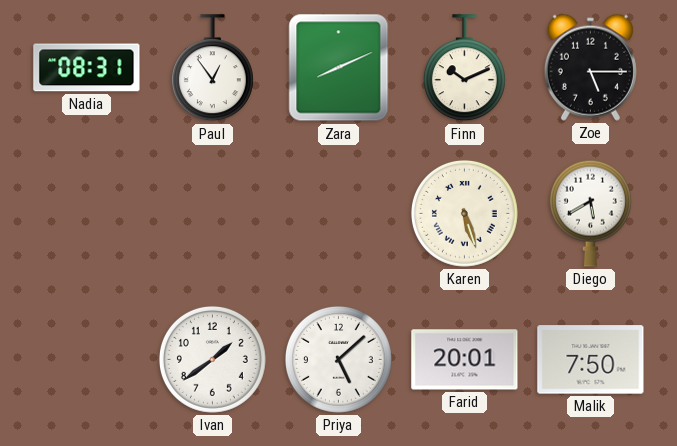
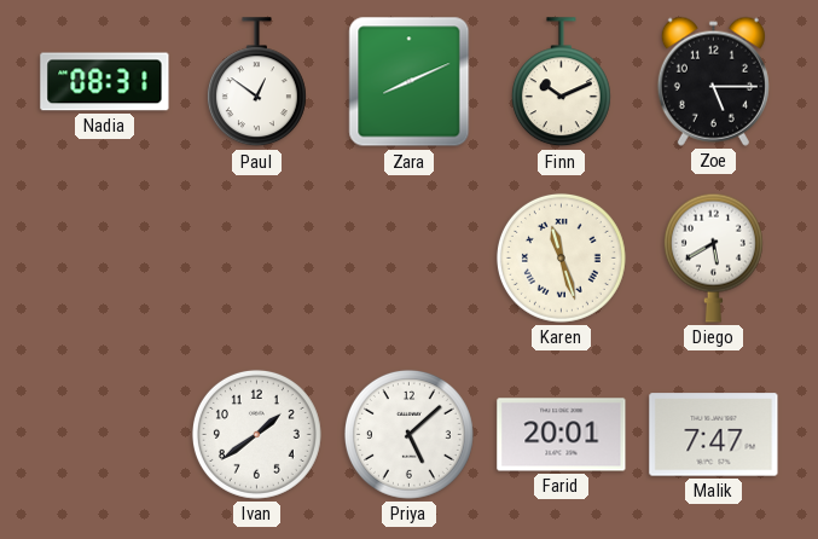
Paul: 12:54 -> 12:51 (256, 82)
Karen: 5:27 -> 11:27 (561, 257)
Malik: 7:50 -> 7:47 (714, 435)
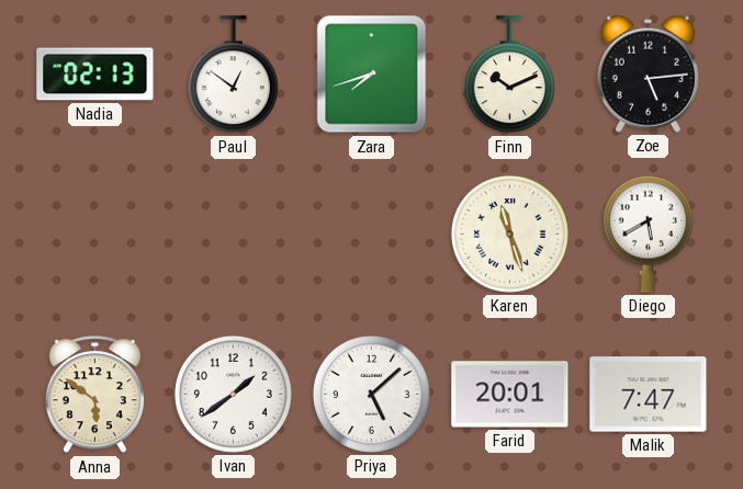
Nadia: 08:31 -> 02:13 (95, 75)
Zara: 8:11 -> 7:42 (372, 75)
Zoe: 5:15 -> 5:14 (648, 73)
Anna: none -> 5:51 (94, 395)
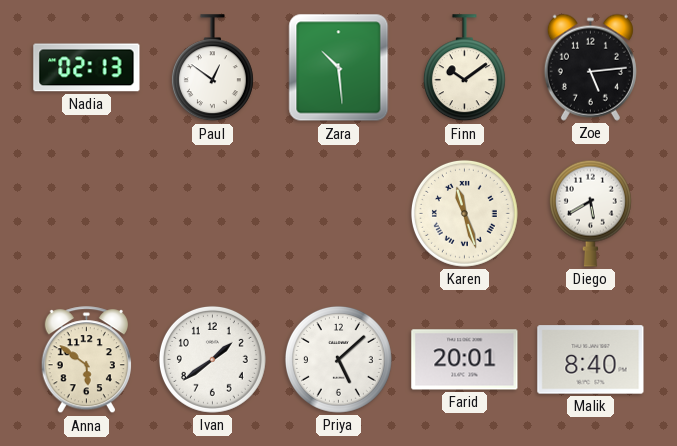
Zara: 7:42 -> 10:29 (339, 68)
Finn: 10:11 -> 10:09 (464, 68)
Malik: 7:47 -> 8:40 (591, 360)
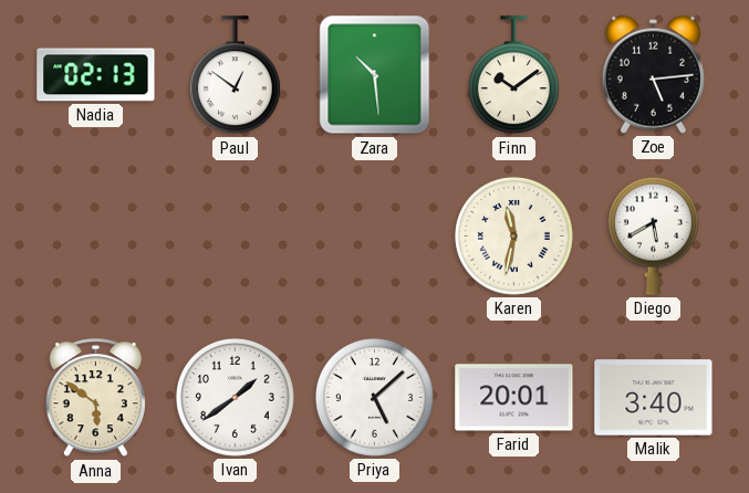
Karen: 11:27 -> 11:32 (513, 235)
Malik: 8:40 -> 3:40 (654, 398)
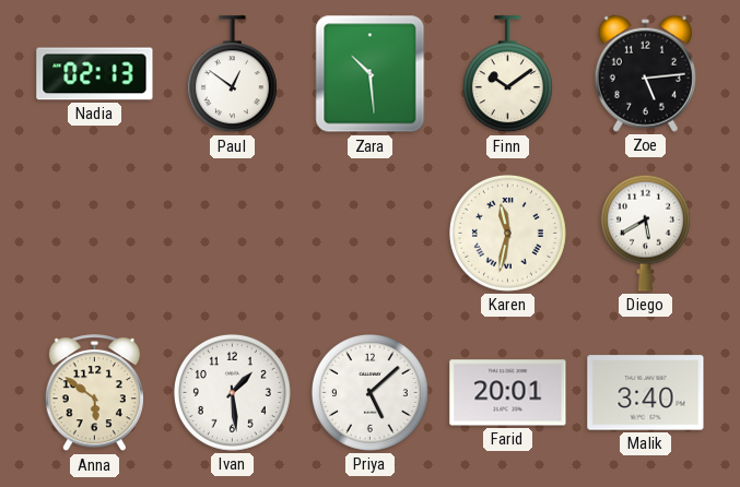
Ivan: 1:39 -> 1:29 (232, 392)
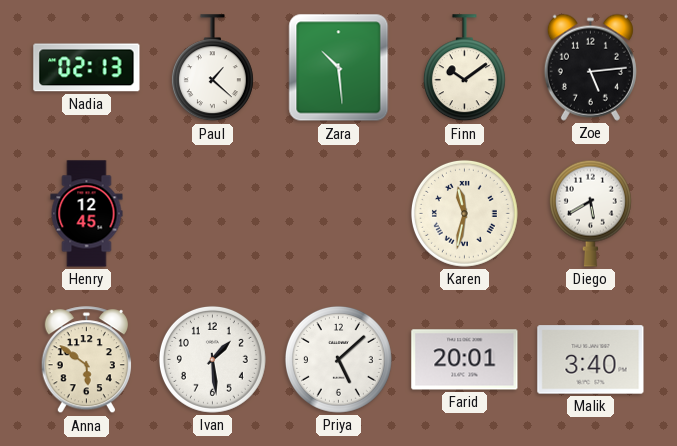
Paul: 12:51 -> 1:22 (212, 68)
Henry: none -> 12:45 (87, 214)
